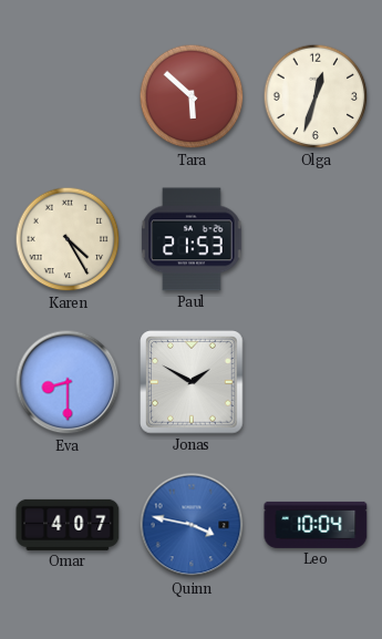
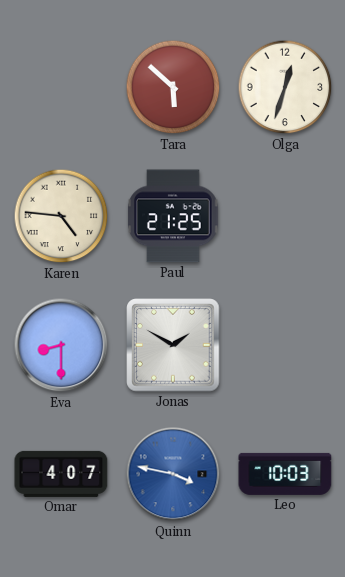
Karen: 4:25 -> 4:46 (61, 216)
Paul: 21:53 -> 21:25 (173, 216)
Leo: 10:04 -> 10:03 (285, 474)
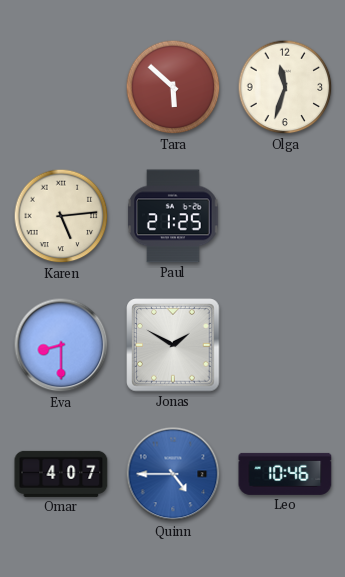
Olga: 12:33 -> 11:33 (285, 87)
Karen: 4:46 -> 5:14 (61, 216)
Quinn: 3:47 -> 4:45 (173, 474)
Leo: 10:03 -> 10:46 (285, 474)
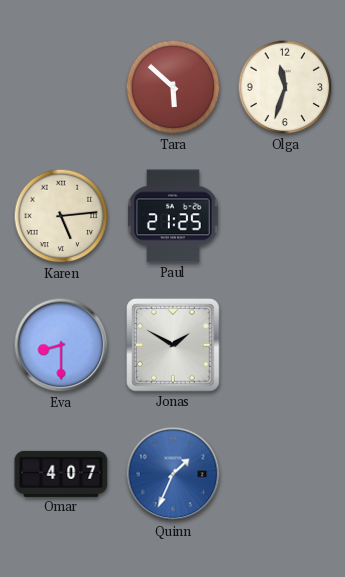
Quinn: 4:45 -> 1:34 (173, 474)
Leo: 10:46 -> none (285, 474)
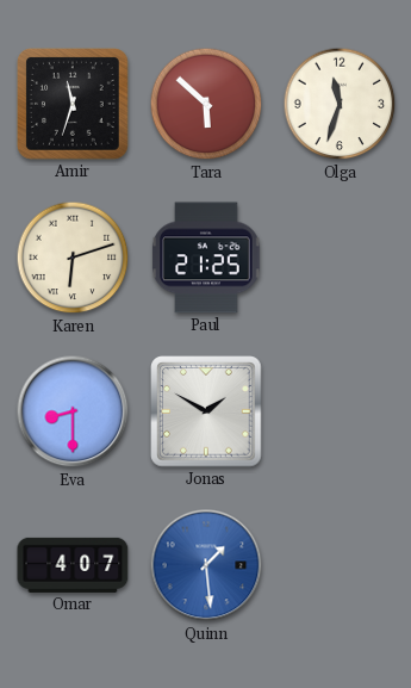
Amir: none -> 11:33 (74, 105)
Karen: 5:14 -> 6:12 (73, 258)
Quinn: 1:34 -> 1:29 (206, 565)
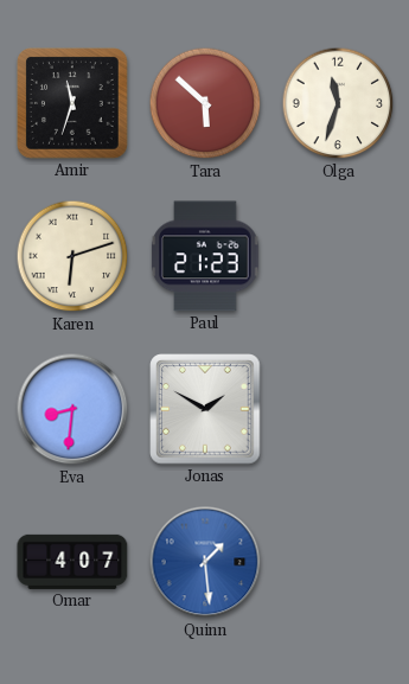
Paul: 21:25 -> 21:23 (205, 256)
Eva: 8:30 -> 8:31 (72, 409)
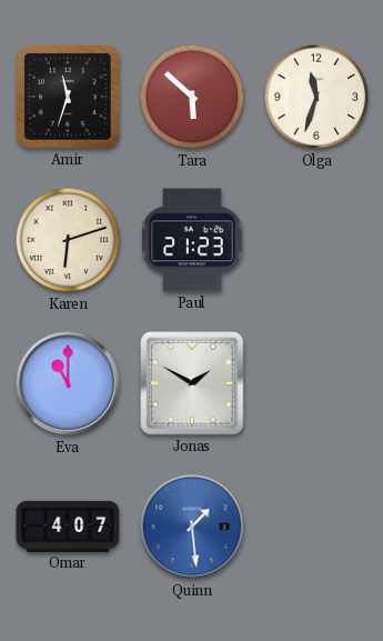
Eva: 8:31 -> 11:00 (68, 383)
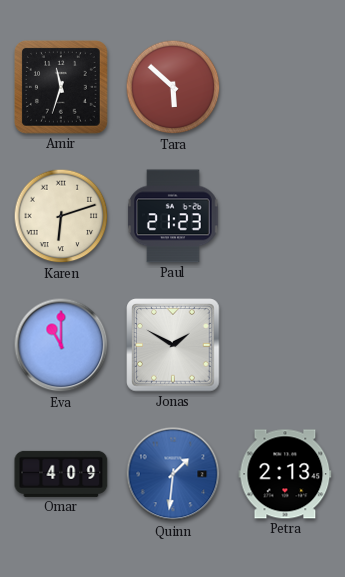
Olga: 11:33 -> none (316, 97)
Omar: 4:07 -> 4:09 (61, 474)
Quinn: 1:29 -> 1:31 (173, 474)
Petra: none -> 2:13 (285, 474)
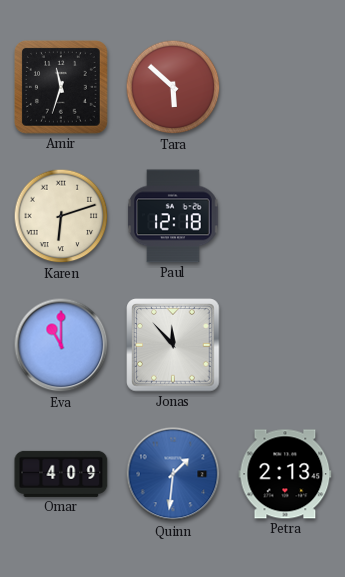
Paul: 21:23 -> 12:18 (173, 216)
Jonas: 1:50 -> 11:53 (173, 345)
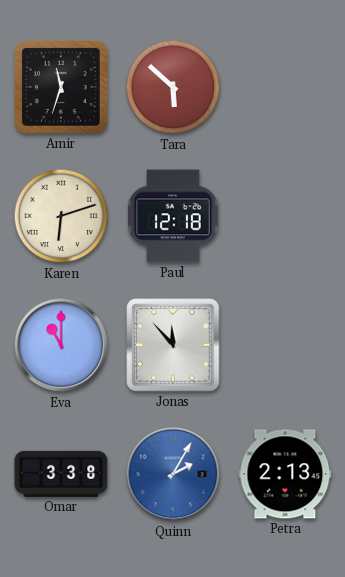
Omar: 4:09 -> 3:38 (61, 474)
Quinn: 1:31 -> 2:05 (173, 474)
